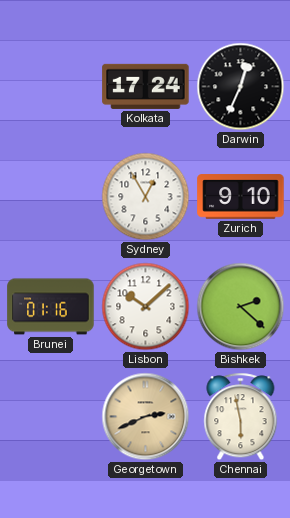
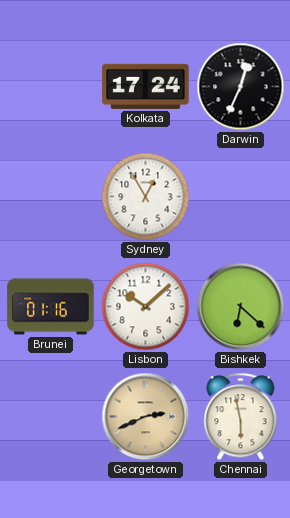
Zurich: 9:10 -> none (241, 197)
Bishkek: 2:22 -> 6:22 (241, 307)
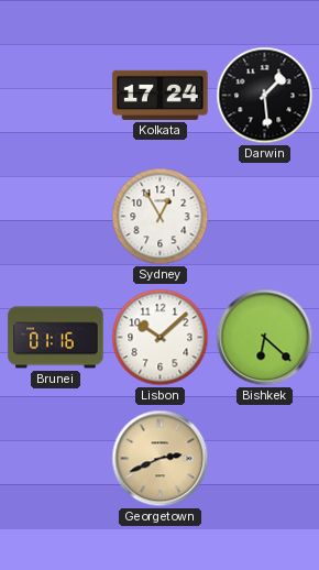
Darwin: 12:34 -> 1:29 (265, 96)
Chennai: 5:58 -> none (241, 417)
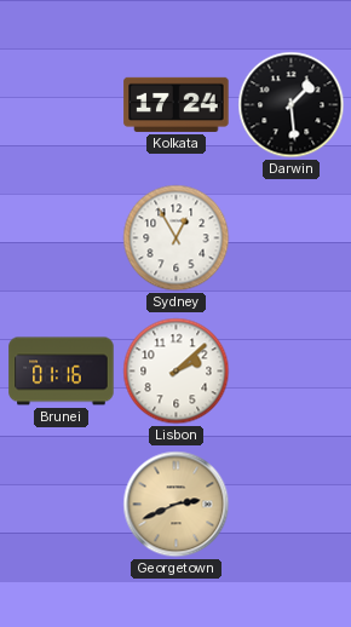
Lisbon: 10:08 -> 2:08 (177, 372)
Bishkek: 6:22 -> none (265, 338)
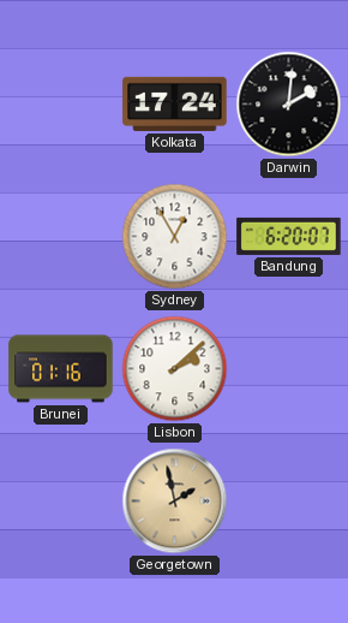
Darwin: 1:29 -> 2:01 (289, 105)
Bandung: none -> 6:20 (289, 236)
Georgetown: 2:41 -> 1:58 (175, 502)
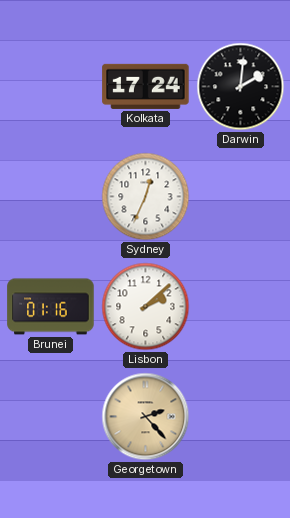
Sydney: 12:55 -> 12:34 (146, 197)
Bandung: 6:20 -> none (289, 236)
Georgetown: 1:58 -> 2:23 (146, 417)
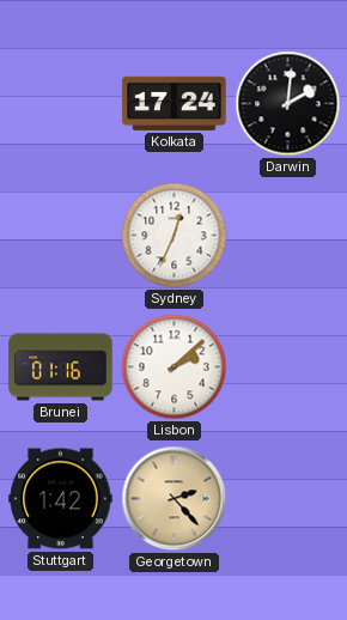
Stuttgart: none -> 1:42 (61, 499)
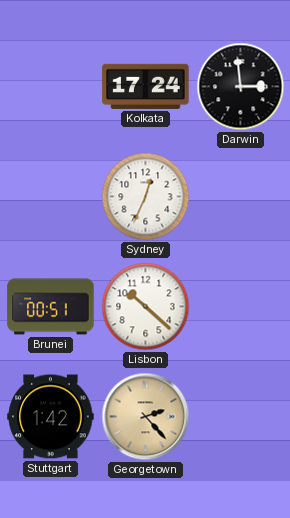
Darwin: 2:01 -> 2:59 (241, 87)
Brunei: 01:16 -> 00:51 (51, 307)
Lisbon: 2:08 -> 10:22 (146, 307)
